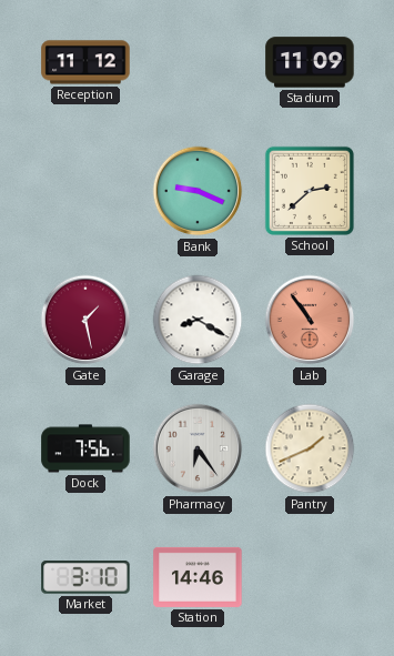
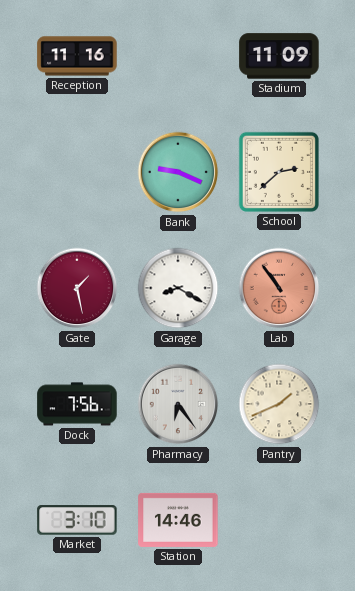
Reception: 11:12 -> 11:16 (77, 56)
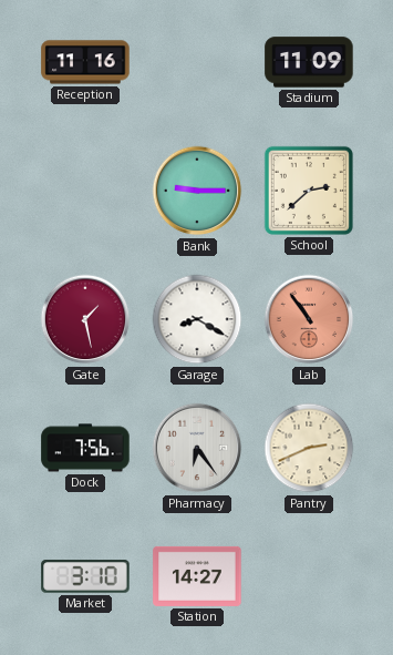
Bank: 9:19 -> 9:15 (197, 191)
Pantry: 1:41 -> 2:41 (309, 448)
Station: 14:46 -> 14:27 (197, 576)
